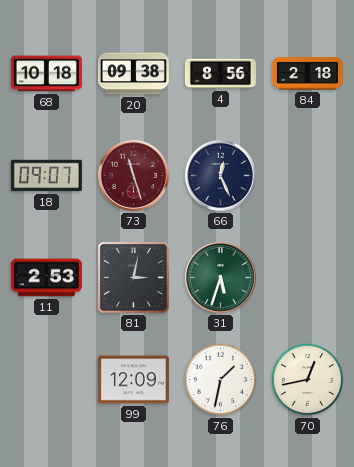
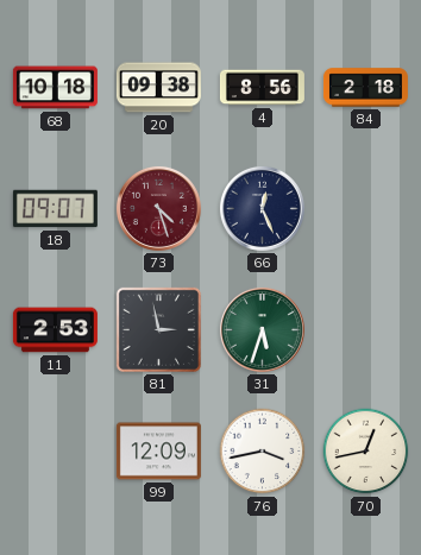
73: 11:27 -> 4:27 (158, 208)
81: 3:02 -> 2:58 (158, 329)
76: 1:32 -> 3:43 (263, 452)
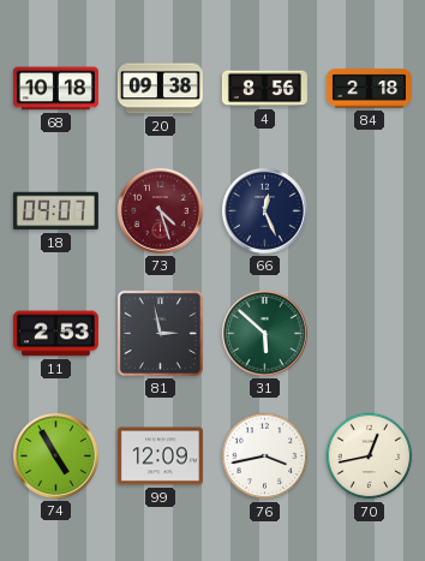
31: 5:33 -> 5:52 (264, 333)
74: none -> 4:55 (55, 455)
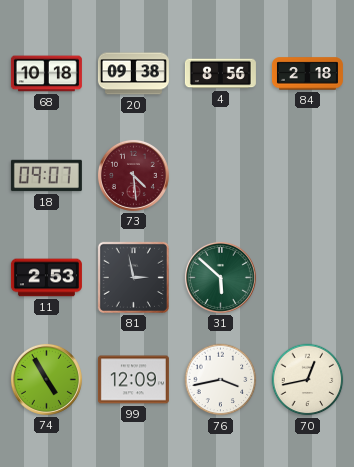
73: 4:27 -> 4:29 (133, 175)
66: 12:26 -> none (264, 210)
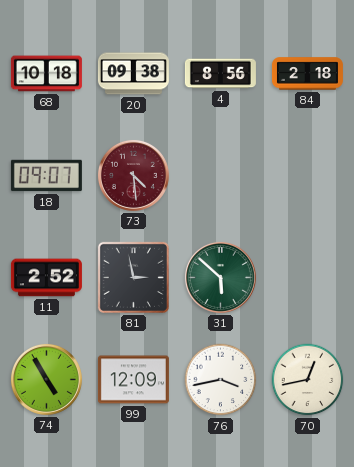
11: 2:53 -> 2:52 (46, 278)
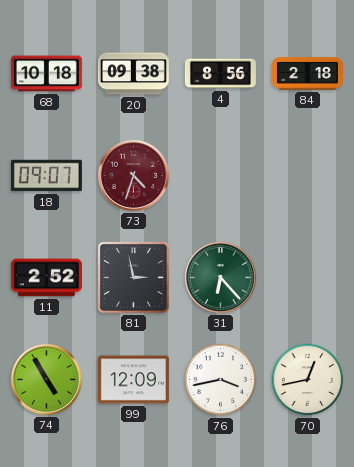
73: 4:29 -> 4:33 (133, 175)
31: 5:52 -> 6:23 (220, 277)
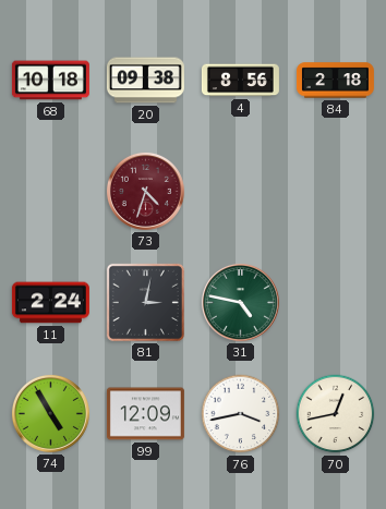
18: 09:07 -> none (46, 176)
11: 2:52 -> 2:24 (50, 303)
81: 2:58 -> 3:02 (145, 302)
31: 6:23 -> 4:47 (240, 302)
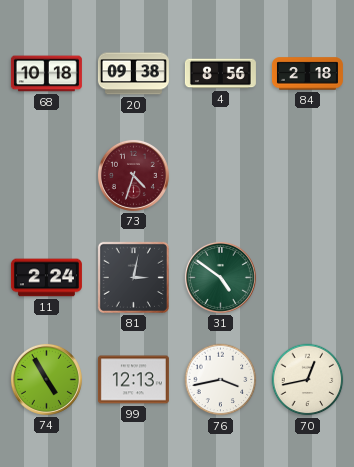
31: 4:47 -> 4:51 (220, 277)
99: 12:09 -> 12:13 (133, 380)
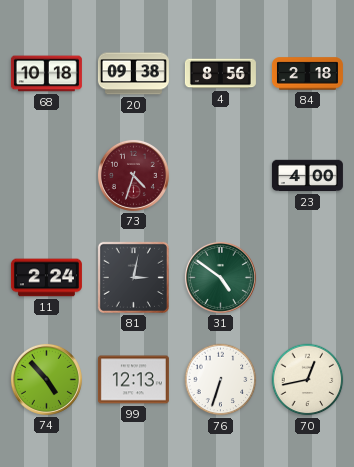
23: none -> 4:00 (307, 176)
74: 4:55 -> 4:53 (46, 379)
76: 3:43 -> 6:33 (221, 380)
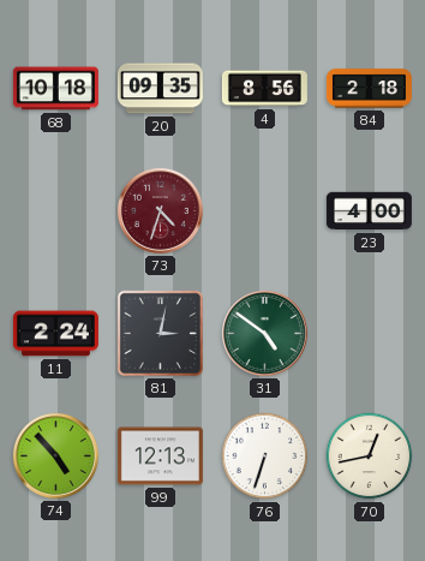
20: 09:38 -> 09:35 (160, 89)
